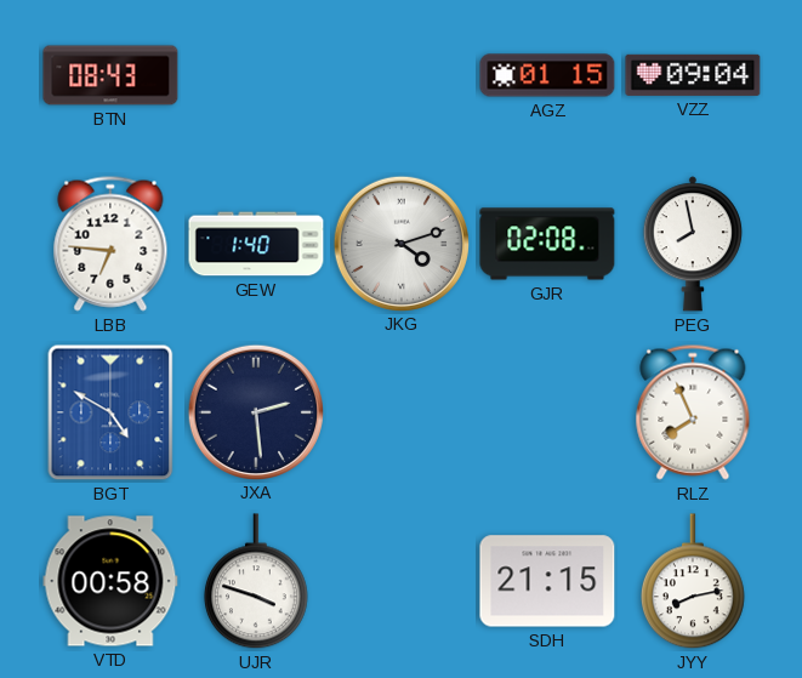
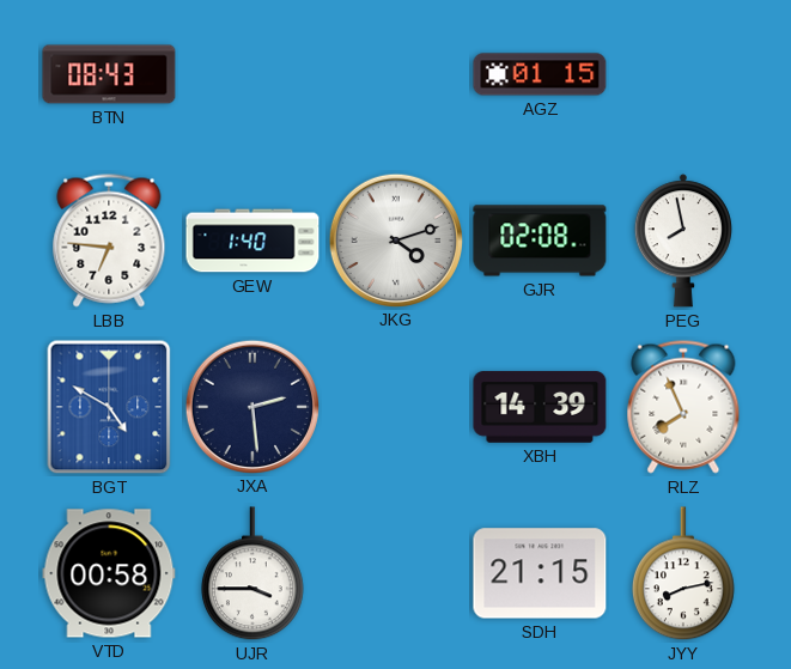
VZZ: 09:04 -> none (693, 75)
XBH: none -> 14:39 (540, 407)
UJR: 3:48 -> 3:45 (252, 574)
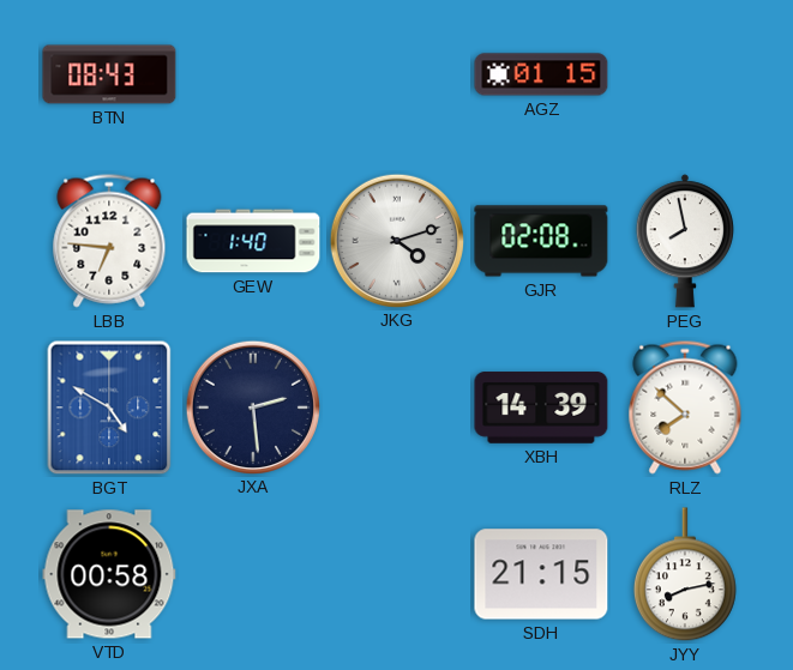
RLZ: 7:56 -> 7:52 (685, 408)
UJR: 3:45 -> none (252, 574)
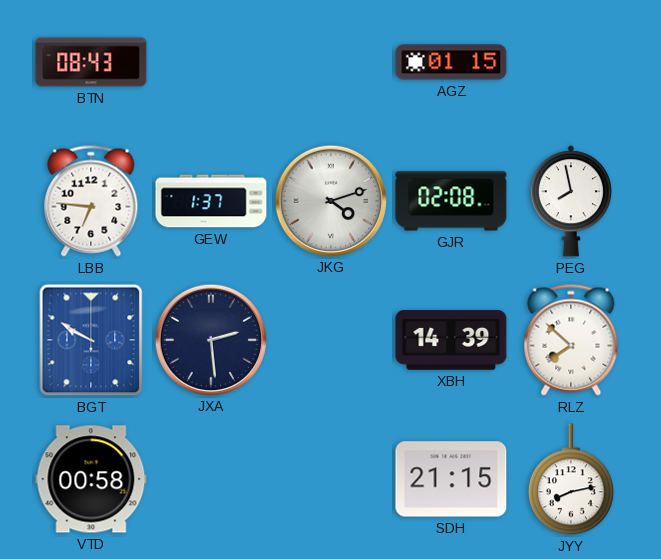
GEW: 1:40 -> 1:37 (211, 201)
BGT: 4:50 -> 9:50 (91, 340)
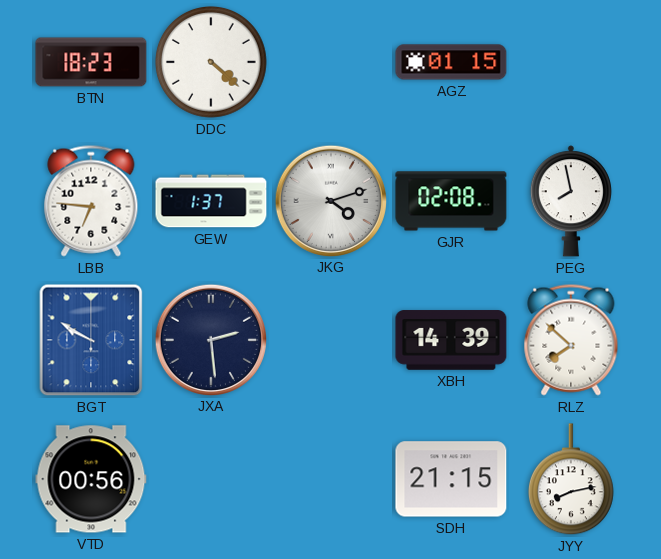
BTN: 08:43 -> 18:23 (91, 62)
DDC: none -> 4:22 (212, 63)
VTD: 00:58 -> 00:56 (91, 479)
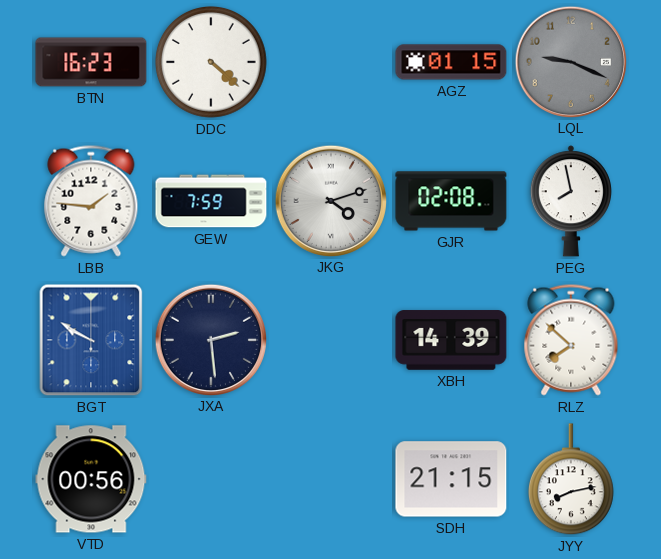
BTN: 18:23 -> 16:23 (91, 62)
LQL: none -> 9:19 (570, 61)
LBB: 6:46 -> 1:46 (91, 201)
GEW: 1:37 -> 7:59 (211, 201)
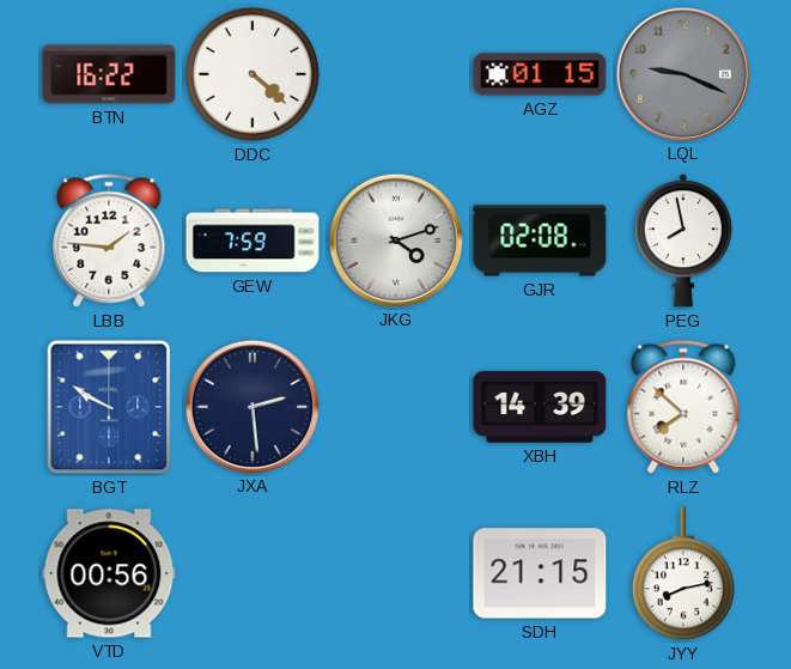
BTN: 16:23 -> 16:22 (109, 74)
